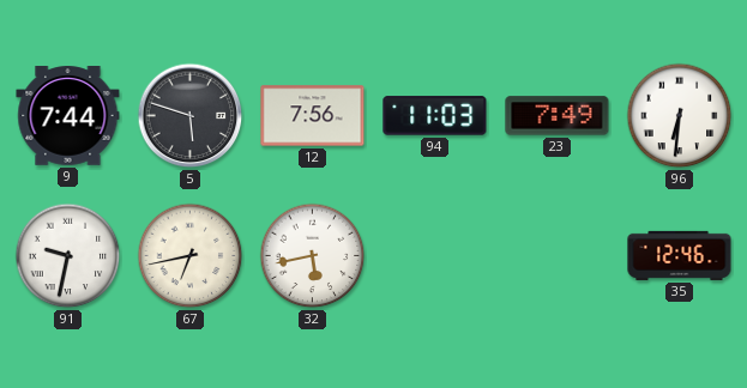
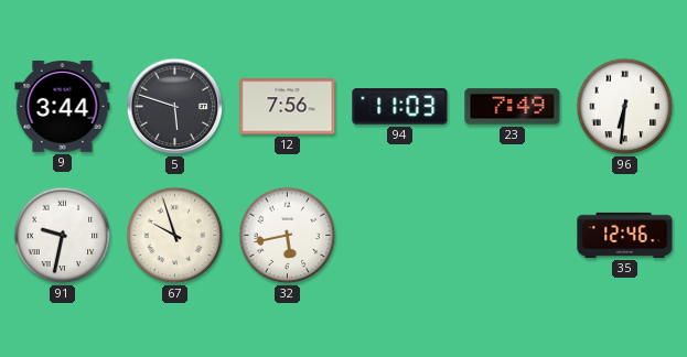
9: 7:44 -> 3:44 (63, 107)
67: 6:43 -> 9:57 (175, 236)
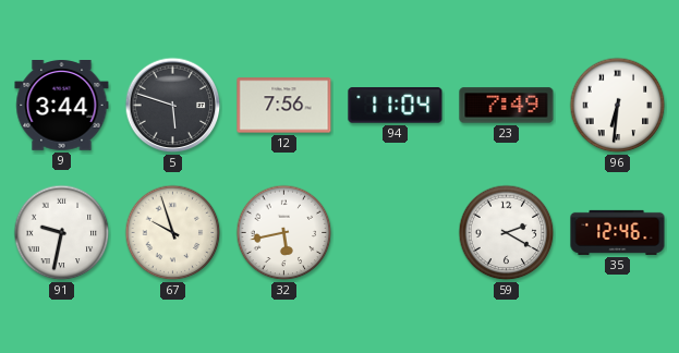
94: 11:03 -> 11:04 (396, 106)
59: none -> 2:20 (507, 233)
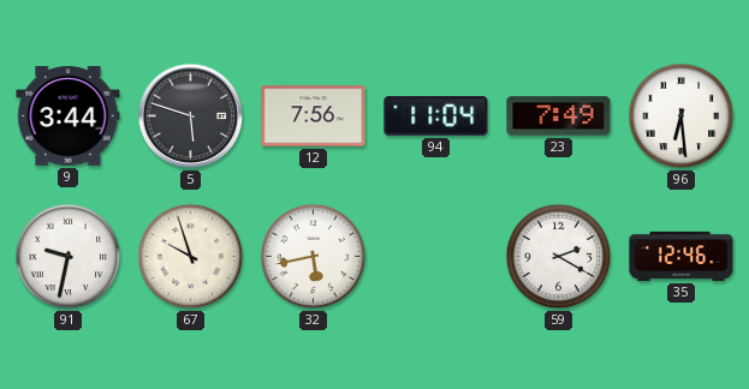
96: 6:31 -> 6:29 (682, 116)
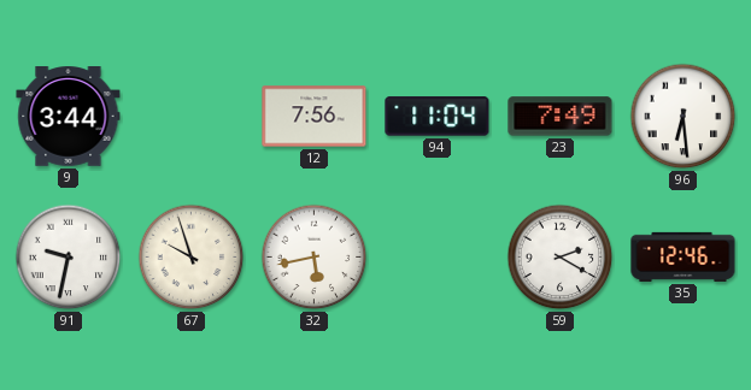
5: 5:48 -> none (191, 116)
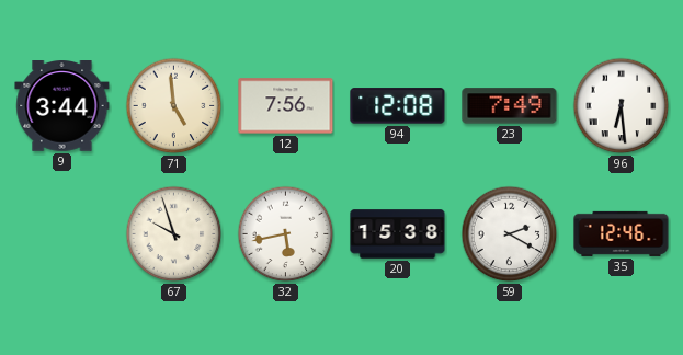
71: none -> 4:59 (174, 106)
94: 11:04 -> 12:08 (398, 106)
91: 9:32 -> none (69, 258)
20: none -> 15:38 (398, 234)
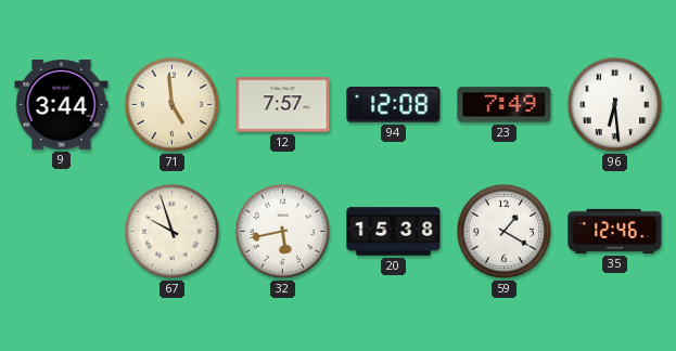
12: 7:56 -> 7:57 (283, 105)
59: 2:20 -> 1:20 (505, 232)
